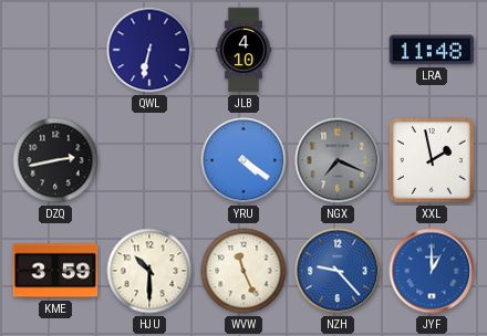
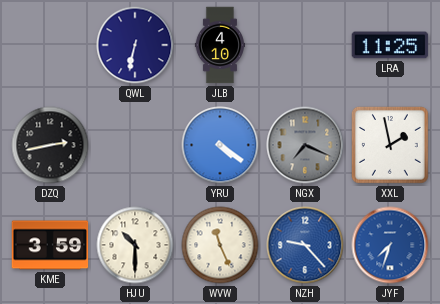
LRA: 11:48 -> 11:25 (390, 45)
JYF: 1:00 -> 7:33 (390, 245)
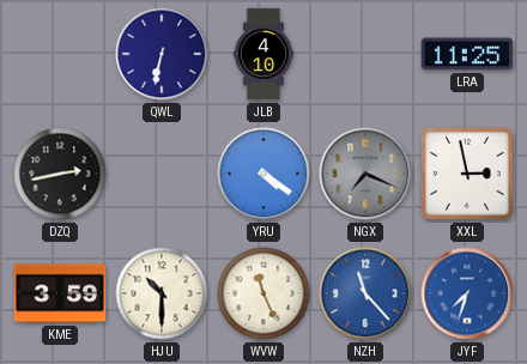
XXL: 1:58 -> 2:58 (468, 175)
NZH: 9:23 -> 11:23 (365, 293)
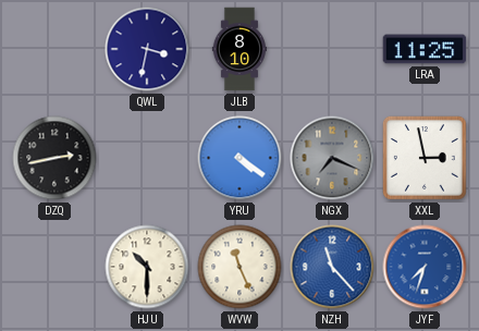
QWL: 6:32 -> 3:32 (147, 49)
JLB: 4:10 -> 8:10 (238, 49)
KME: 3:59 -> none (60, 293)
